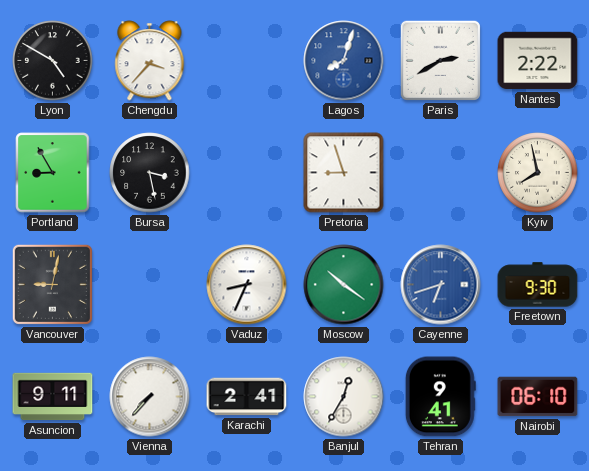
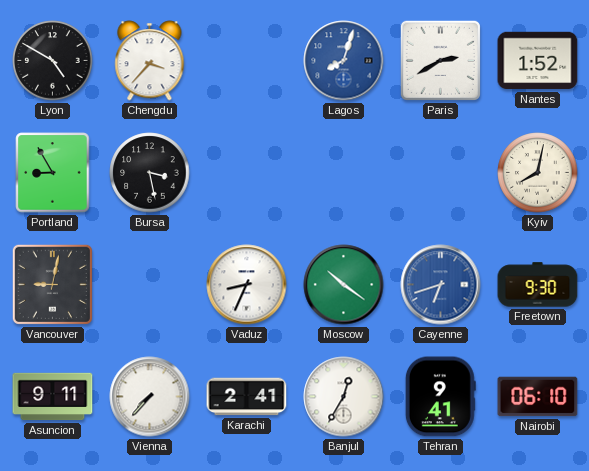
Nantes: 2:22 -> 1:52 (538, 61)
Pretoria: 8:57 -> none (344, 173)
Kyiv: 7:58 -> 8:02 (538, 173)
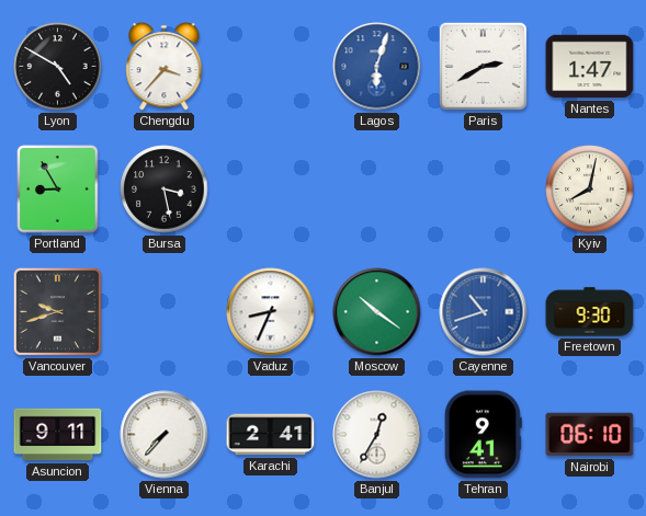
Lagos: 8:03 -> 6:03 (377, 67)
Nantes: 1:52 -> 1:47 (590, 67)
Vancouver: 9:02 -> 9:42 (57, 311)
Cayenne: 6:42 -> 10:42 (484, 312)
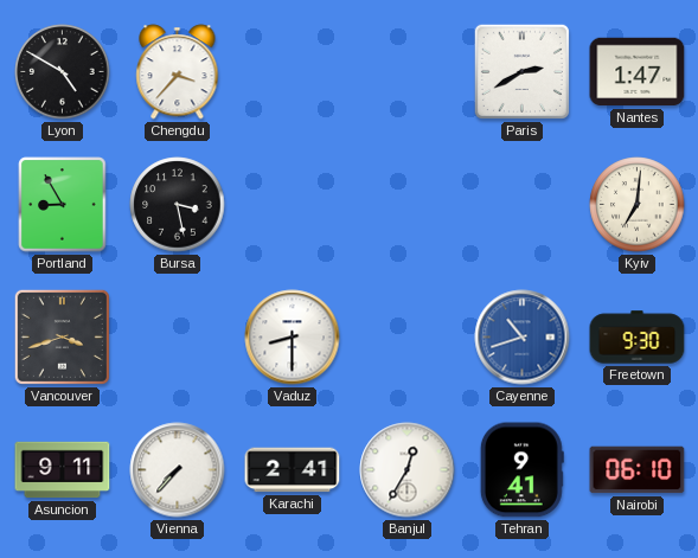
Lagos: 6:03 -> none (377, 67)
Kyiv: 8:02 -> 7:01 (638, 205)
Vancouver: 9:42 -> 3:42 (62, 336)
Vaduz: 8:34 -> 8:30 (293, 338)
Moscow: 10:21 -> none (377, 312)
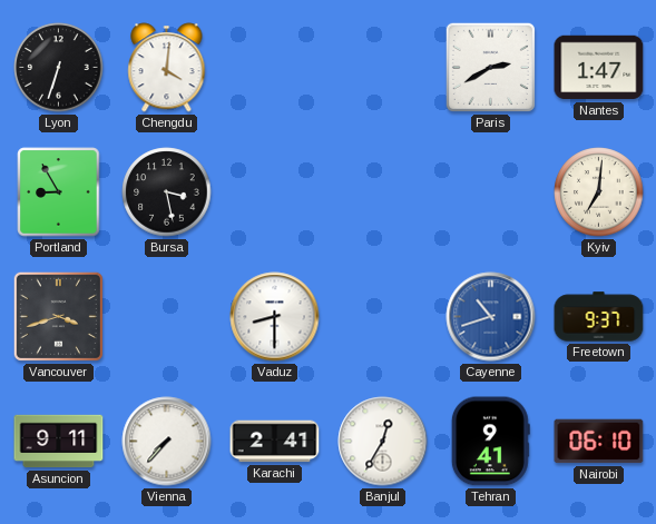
Lyon: 4:50 -> 6:33 (59, 68)
Chengdu: 3:37 -> 4:01 (167, 68)
Freetown: 9:30 -> 9:37 (599, 317)
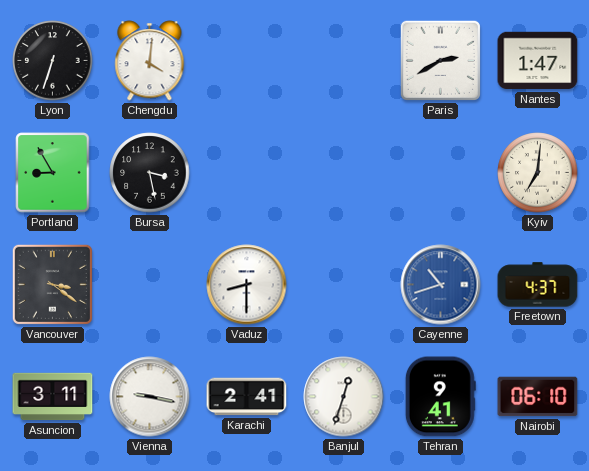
Vancouver: 3:42 -> 3:21 (52, 284)
Freetown: 9:37 -> 4:37 (538, 285)
Asuncion: 9:11 -> 3:11 (53, 397)
Vienna: 7:37 -> 9:17 (150, 397)
Banjul: 12:35 -> 12:33 (344, 397)
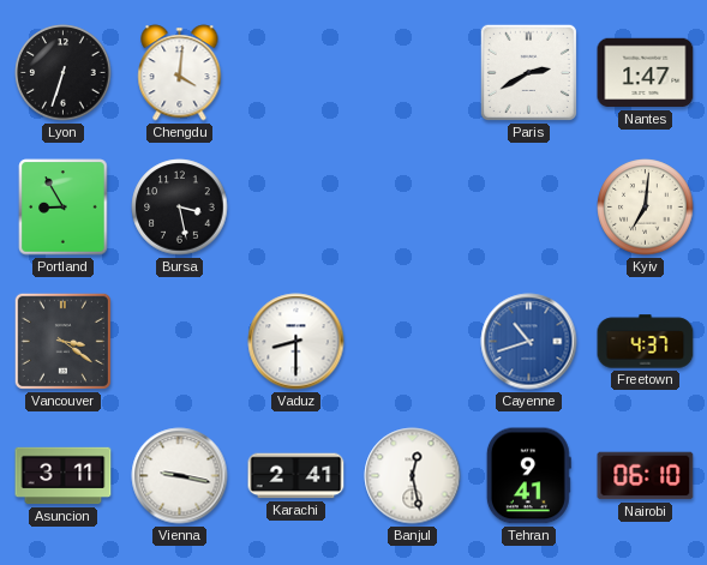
Banjul: 12:33 -> 12:28 (413, 476)
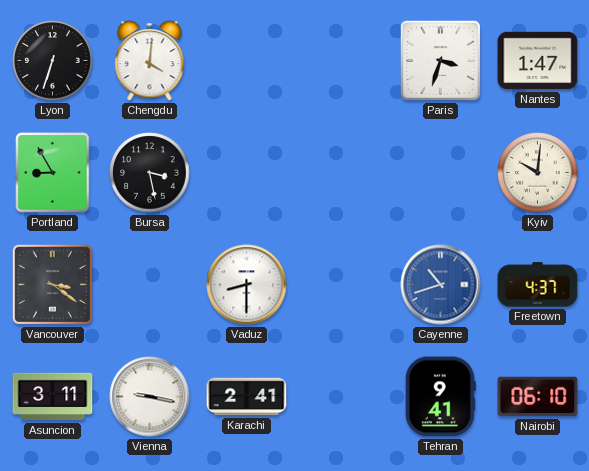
Paris: 2:40 -> 3:33 (440, 60)
Kyiv: 7:01 -> 10:01 (538, 173)
Banjul: 12:28 -> none (413, 476)
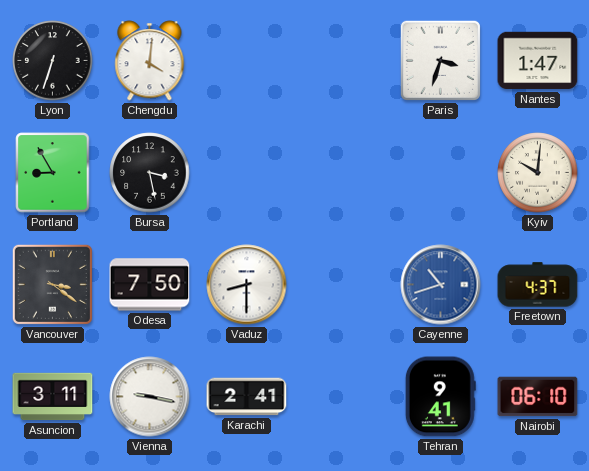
Odesa: none -> 7:50 (150, 285)
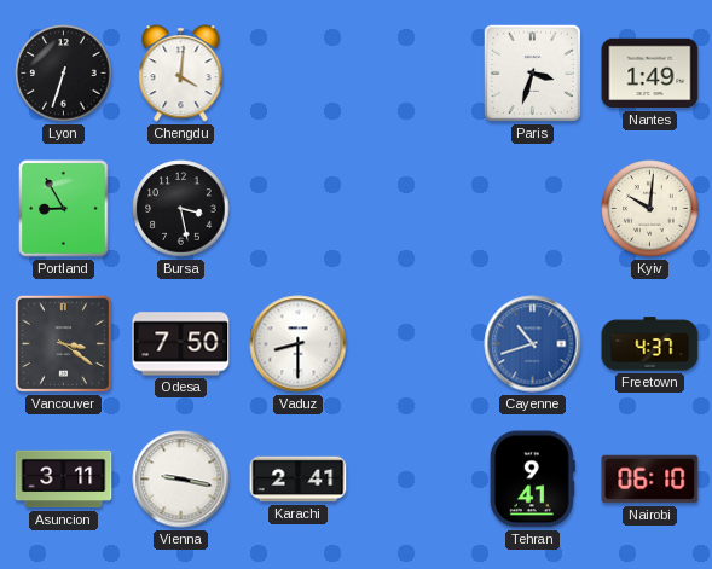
Nantes: 1:47 -> 1:49 (650, 74)
